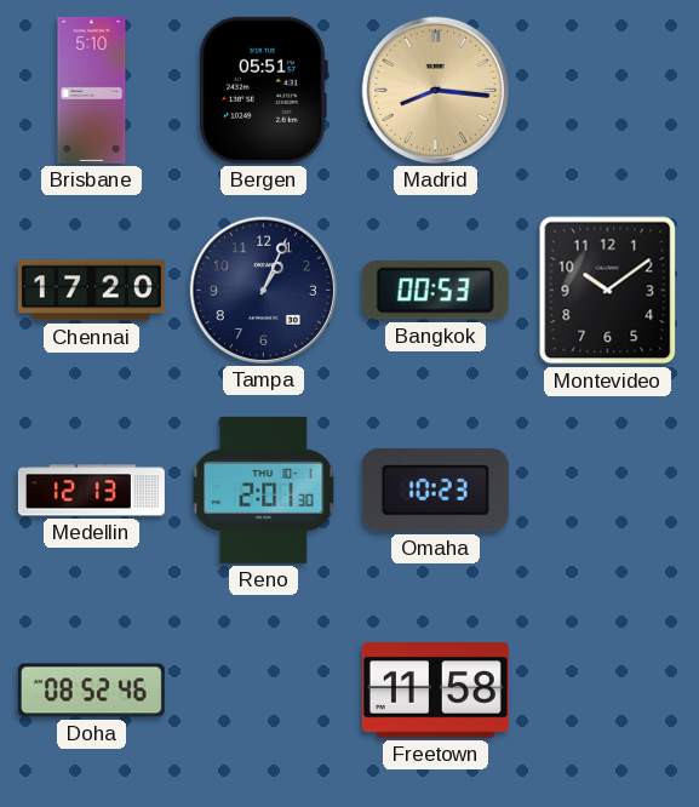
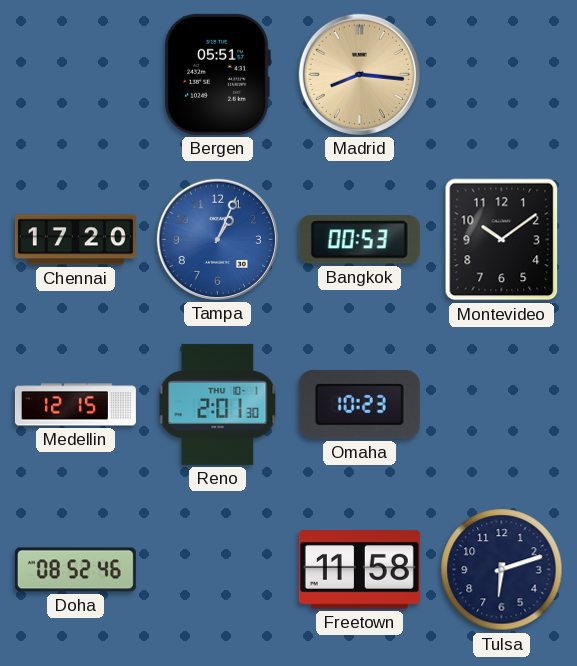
Brisbane: 5:10 -> none (92, 90)
Tampa dial: navy -> blue (217, 239)
Medellin: 12:13 -> 12:15 (75, 405)
Tulsa: none -> 6:12 (502, 570)
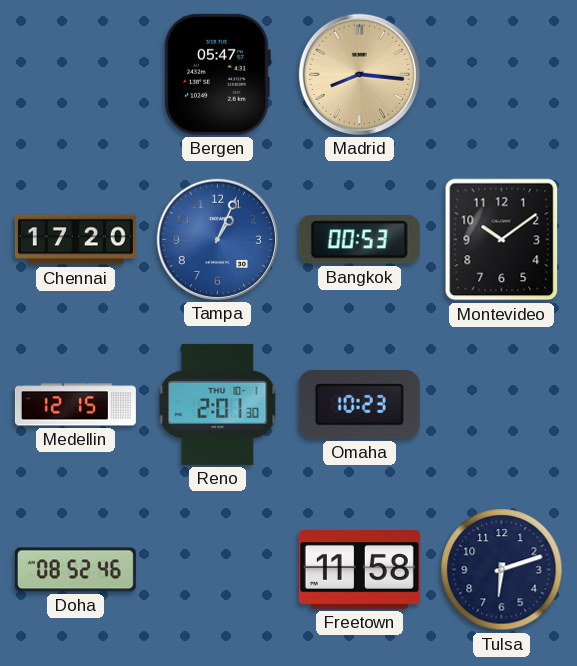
Bergen: 05:51 -> 05:47 (217, 74)
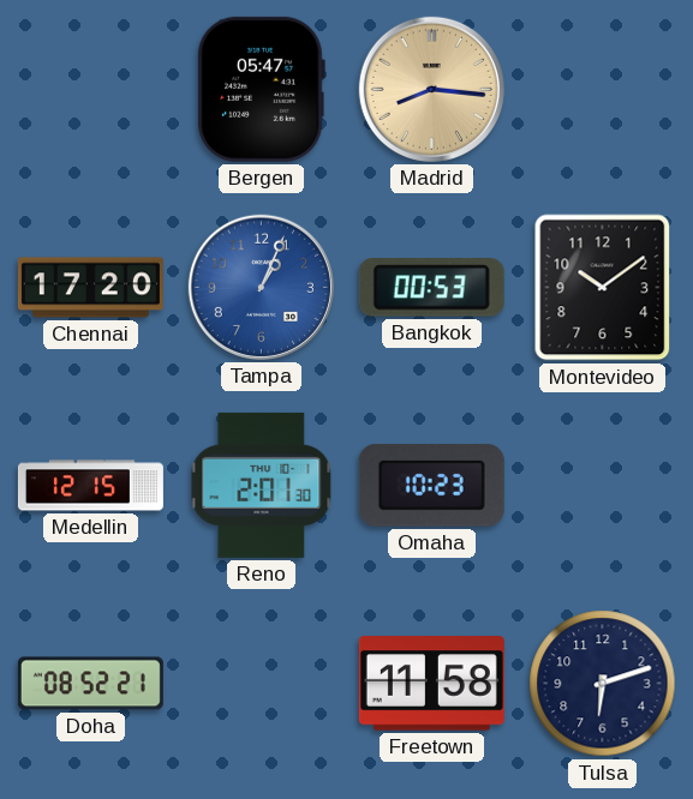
Doha: 08:52:46 -> 08:52:21 (90, 684)
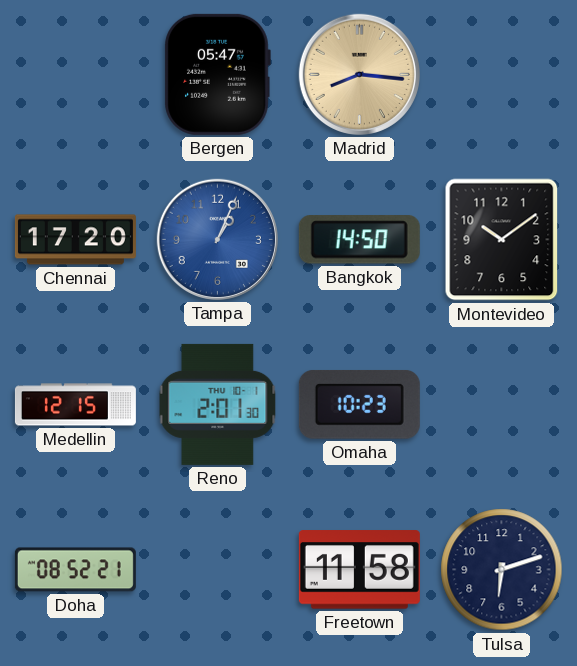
Bangkok: 00:53 -> 14:50 (359, 240)
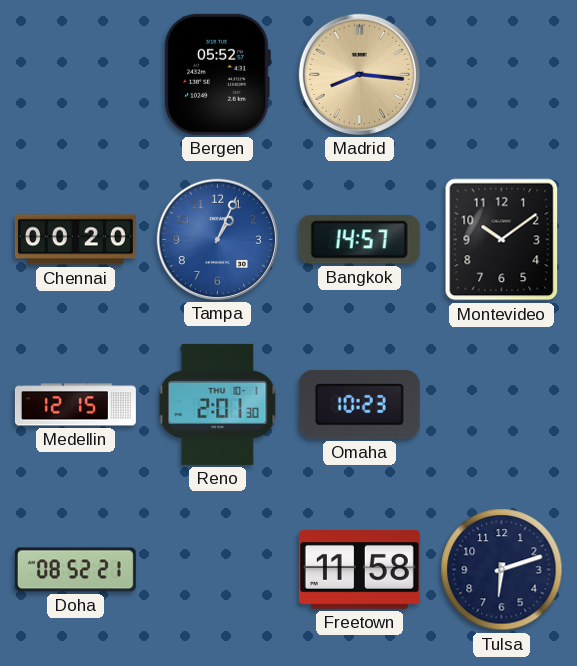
Bergen: 05:47 -> 05:52 (217, 74)
Chennai: 17:20 -> 00:20 (75, 240)
Bangkok: 14:50 -> 14:57 (359, 240)
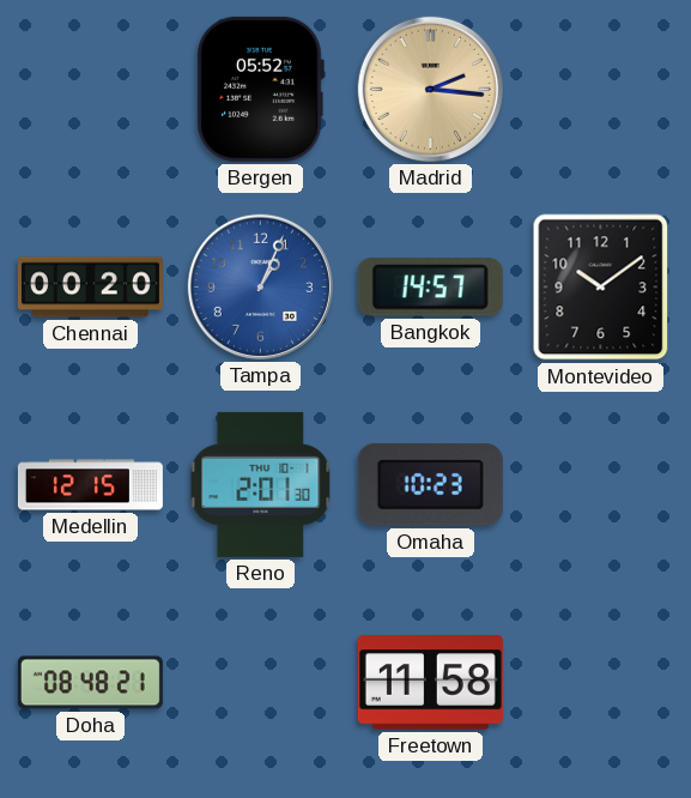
Madrid: 8:16 -> 2:16 (430, 89)
Doha: 08:52 -> 08:48 (90, 683)
Tulsa: 6:12 -> none (502, 570)
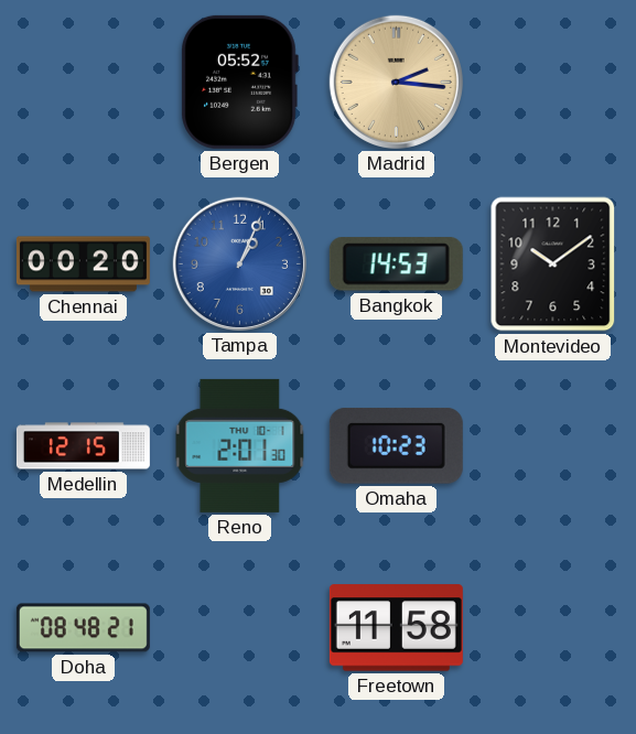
Bangkok: 14:57 -> 14:53 (396, 265)
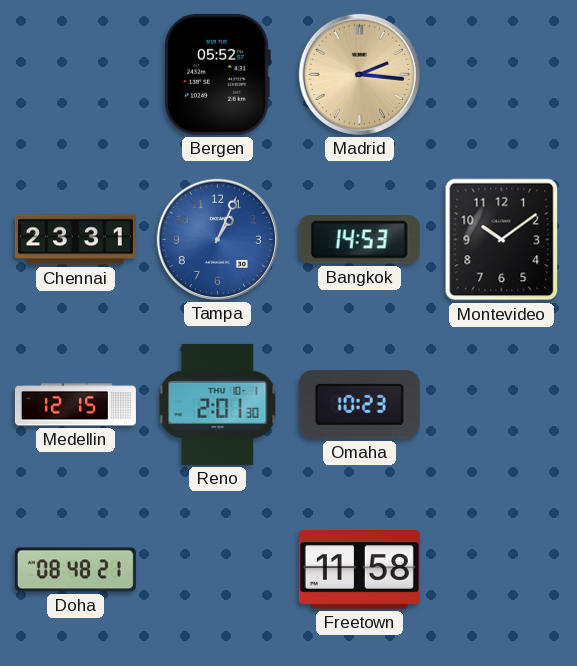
Chennai: 00:20 -> 23:31 (75, 240)
